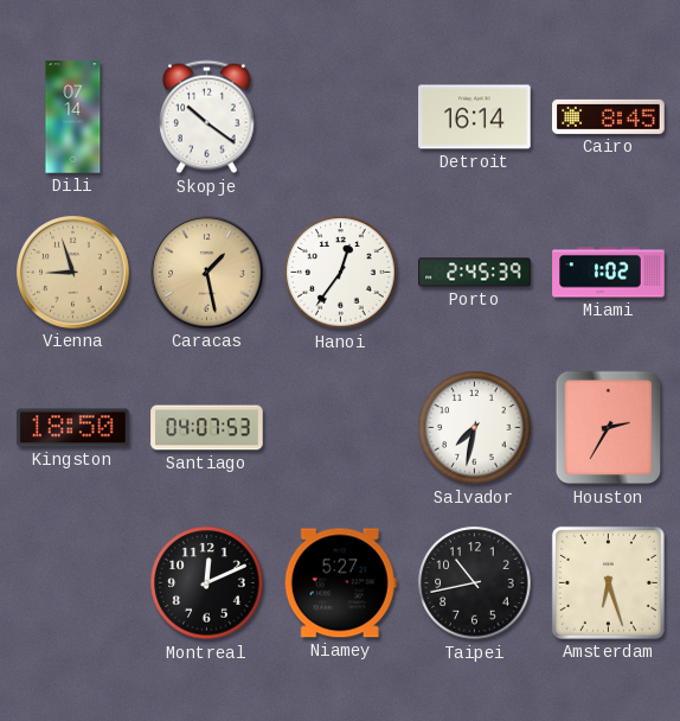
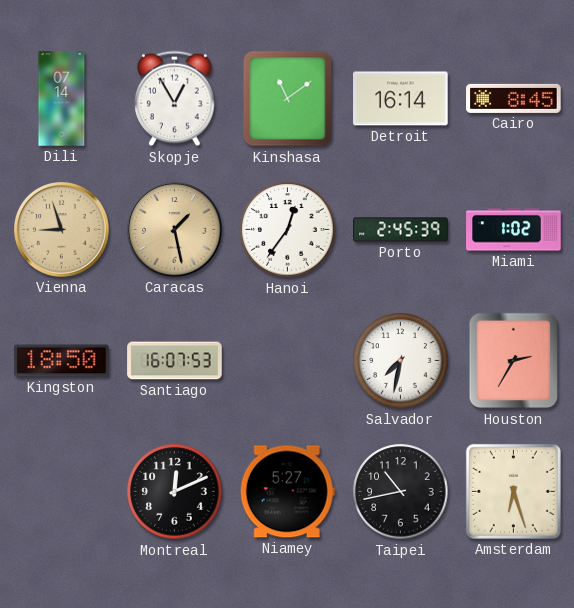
Skopje: 10:21 -> 12:55 (175, 99)
Kinshasa: none -> 11:09 (288, 99)
Santiago: 04:07 -> 16:07 (175, 361)
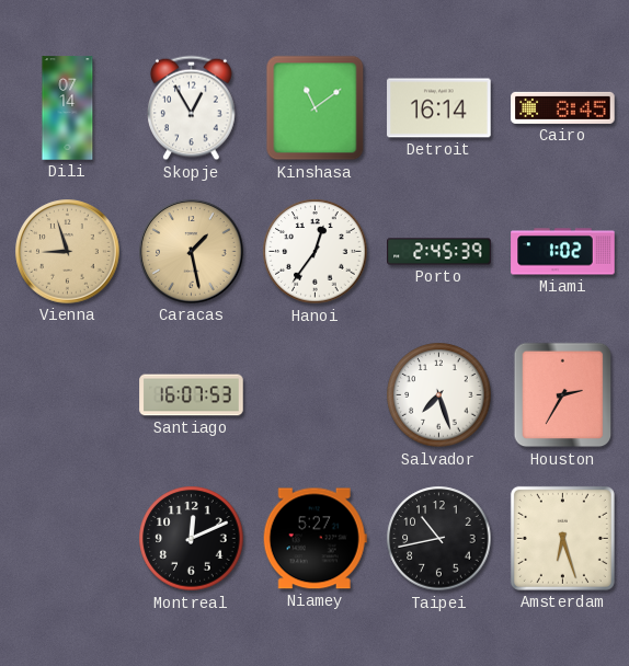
Kingston: 18:50 -> none (62, 361)
Salvador: 7:32 -> 7:27 (439, 395)
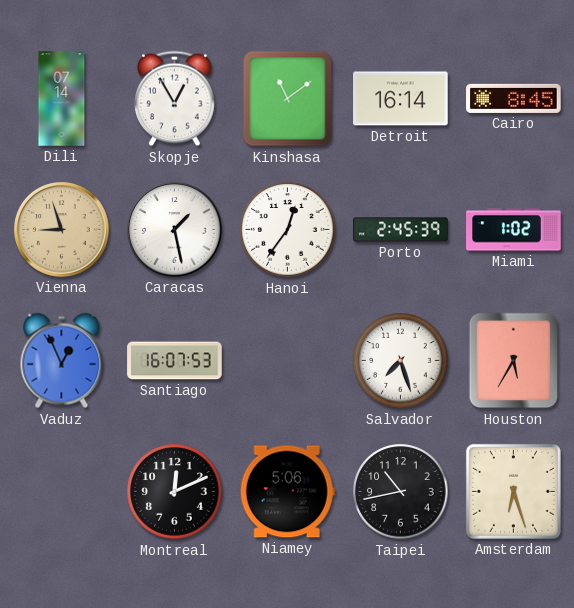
Caracas dial: champagne -> white (175, 230)
Vaduz: none -> 12:56 (62, 361)
Houston: 2:35 -> 5:35 (514, 361)
Niamey: 5:27 -> 5:06 (287, 492)
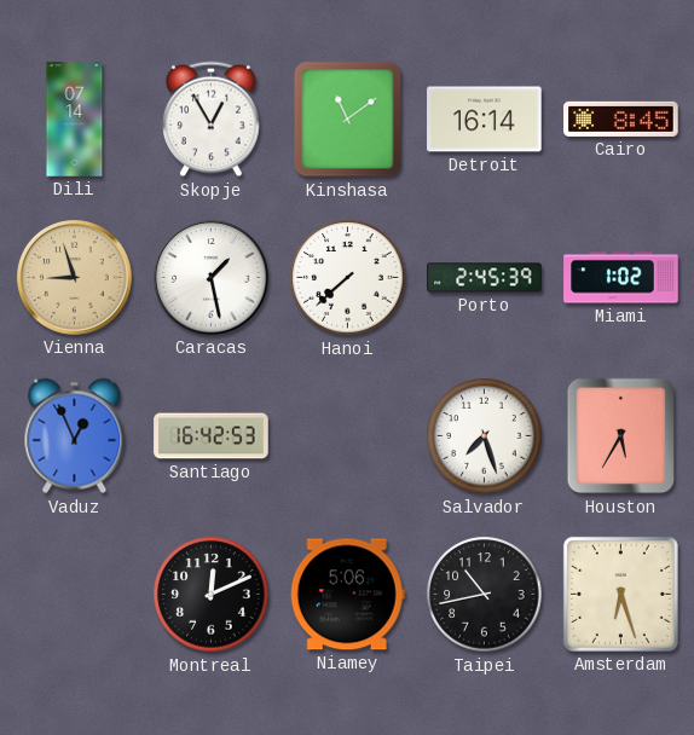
Hanoi: 12:36 -> 7:38 (348, 278)
Santiago: 16:07 -> 16:42 (212, 436)
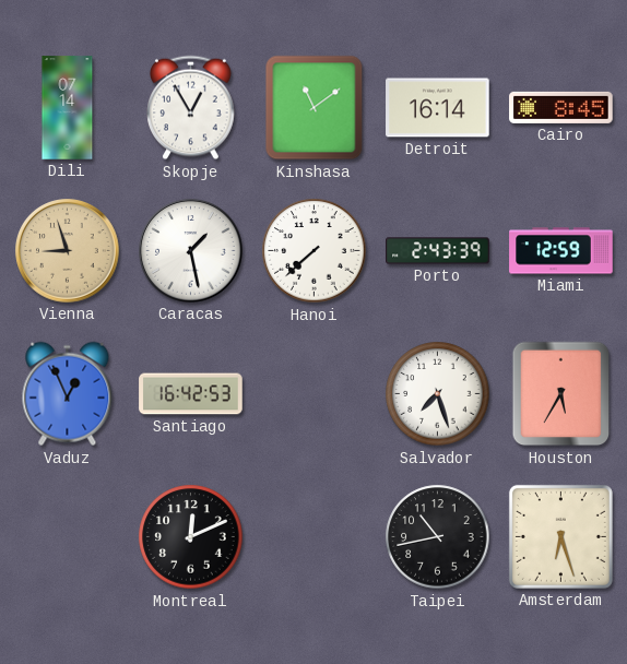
Porto: 2:45 -> 2:43 (438, 251)
Miami: 1:02 -> 12:59 (561, 251)
Niamey: 5:06 -> none (347, 595)
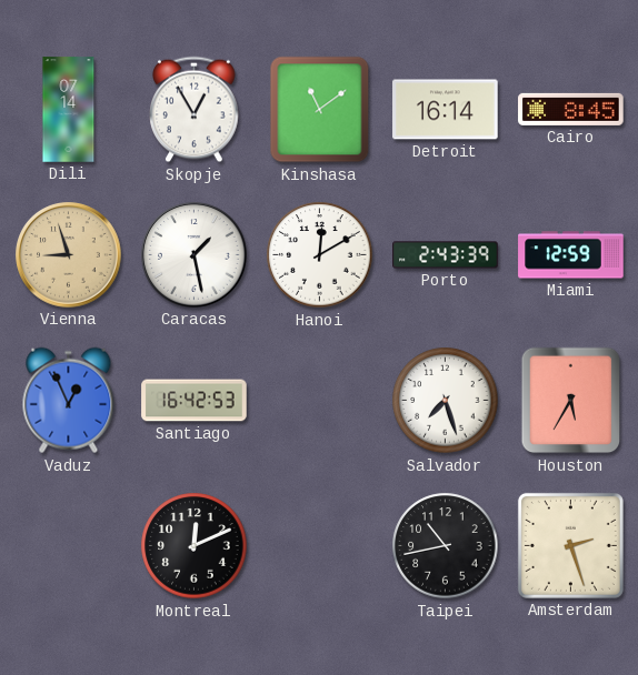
Hanoi: 7:38 -> 12:10 (320, 255)
Amsterdam: 6:27 -> 2:27 (570, 545)
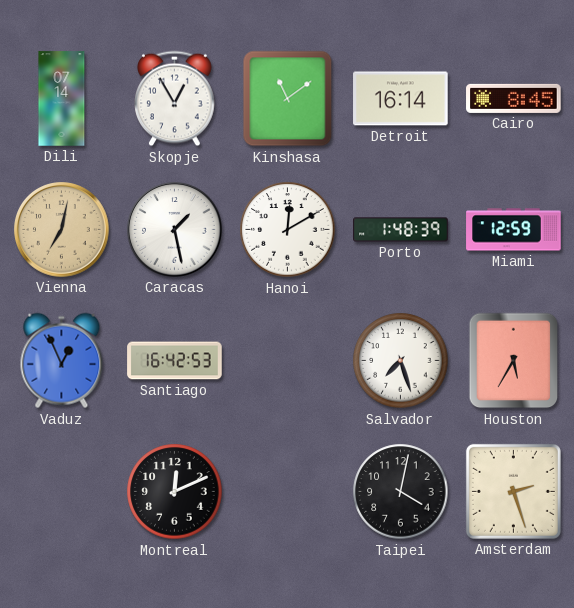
Vienna: 8:57 -> 7:02 (62, 230)
Porto: 2:43 -> 1:48 (401, 230)
Taipei: 10:43 -> 4:02 (401, 492)
